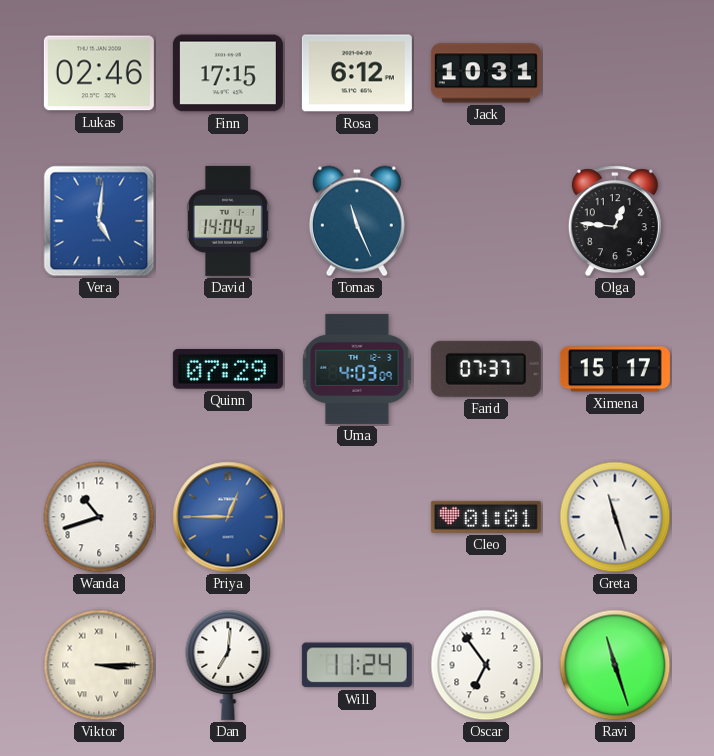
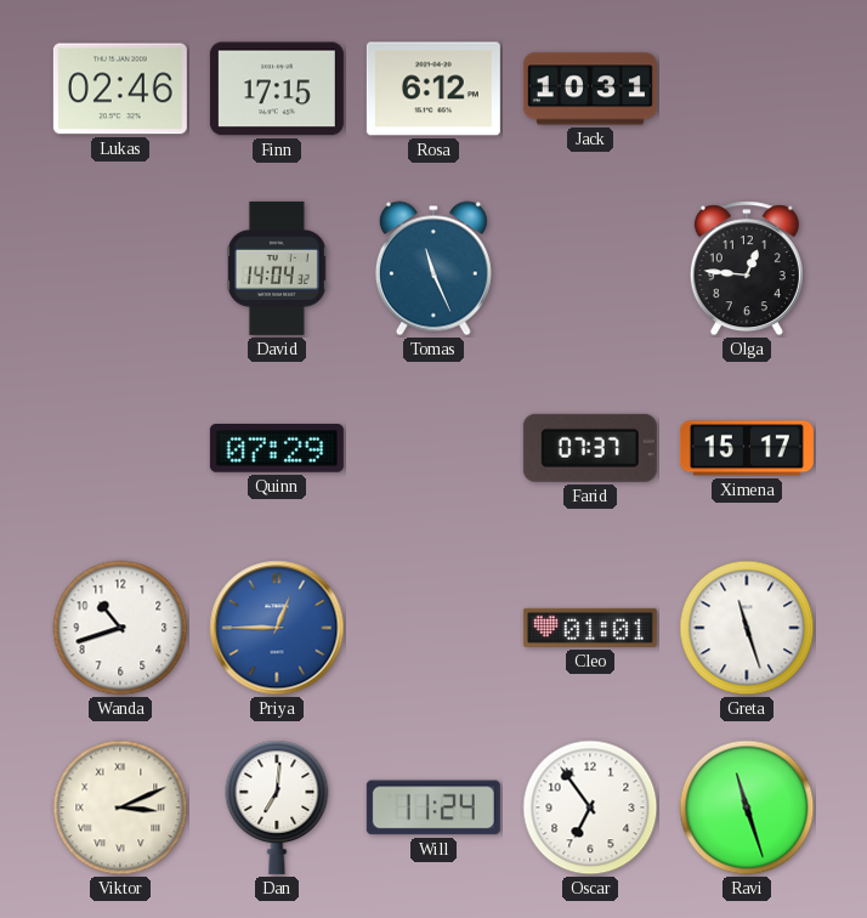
Vera: 5:01 -> none (99, 221)
Uma: 4:03 -> none (357, 369)
Viktor: 3:15 -> 3:11 (120, 807)
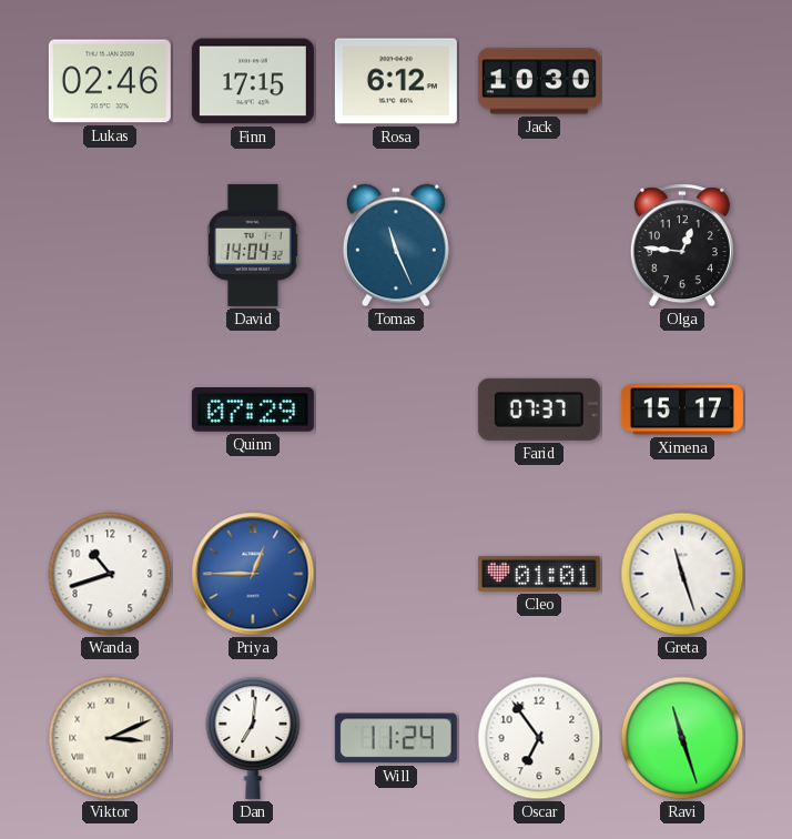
Jack: 10:31 -> 10:30 (539, 81)
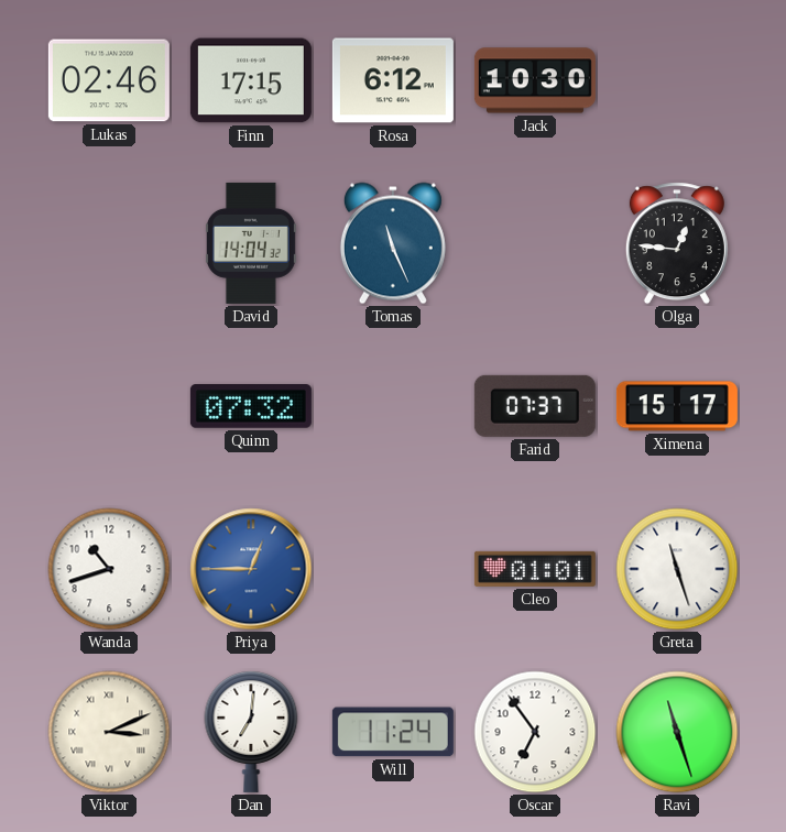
Quinn: 07:29 -> 07:32 (251, 407)
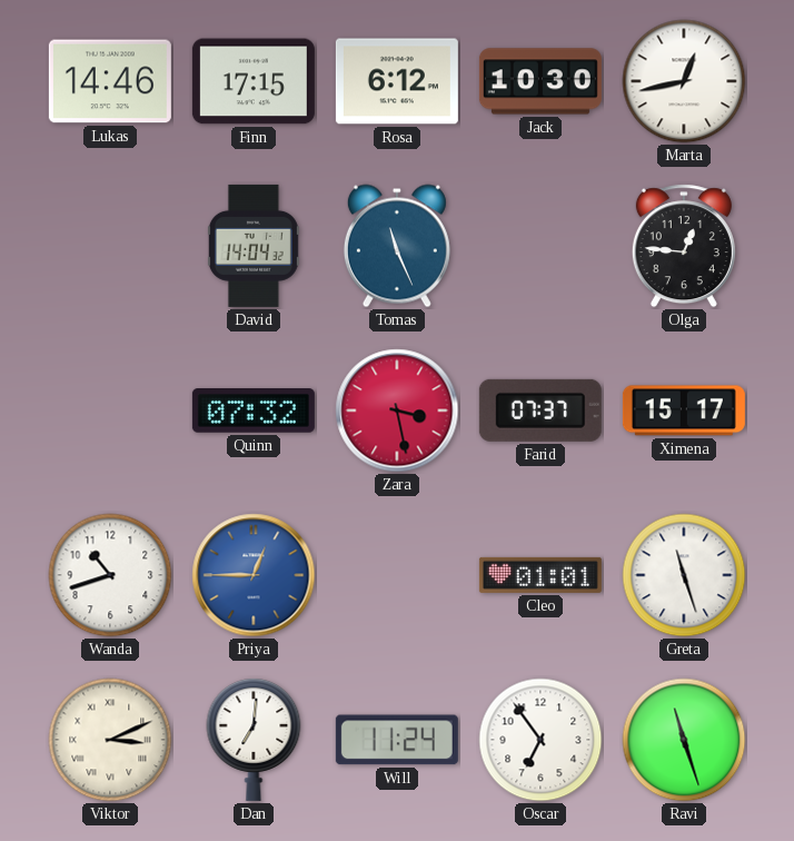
Lukas: 02:46 -> 14:46 (110, 81)
Marta: none -> 12:43 (684, 81)
Zara: none -> 3:28 (397, 410)
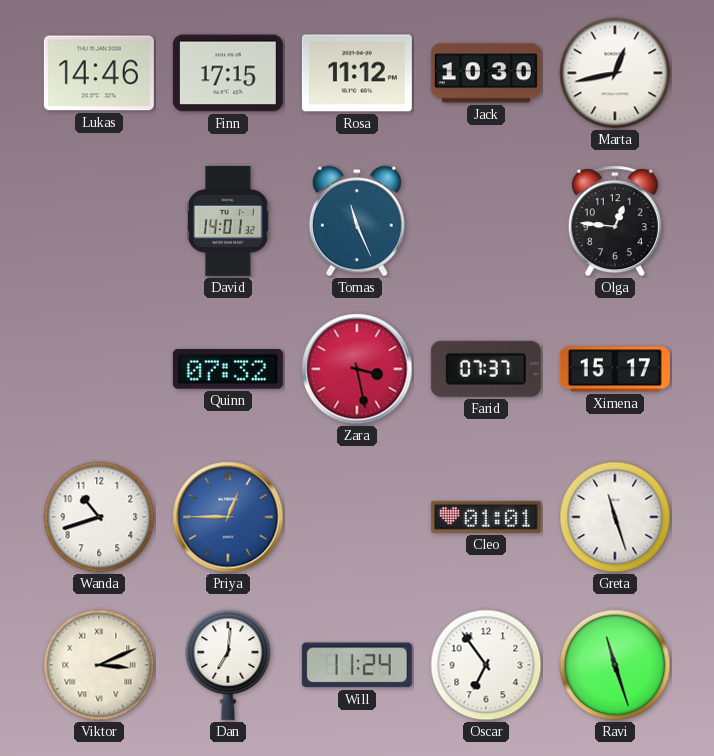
Rosa: 6:12 -> 11:12 (357, 73)
David: 14:04 -> 14:01 (228, 221)
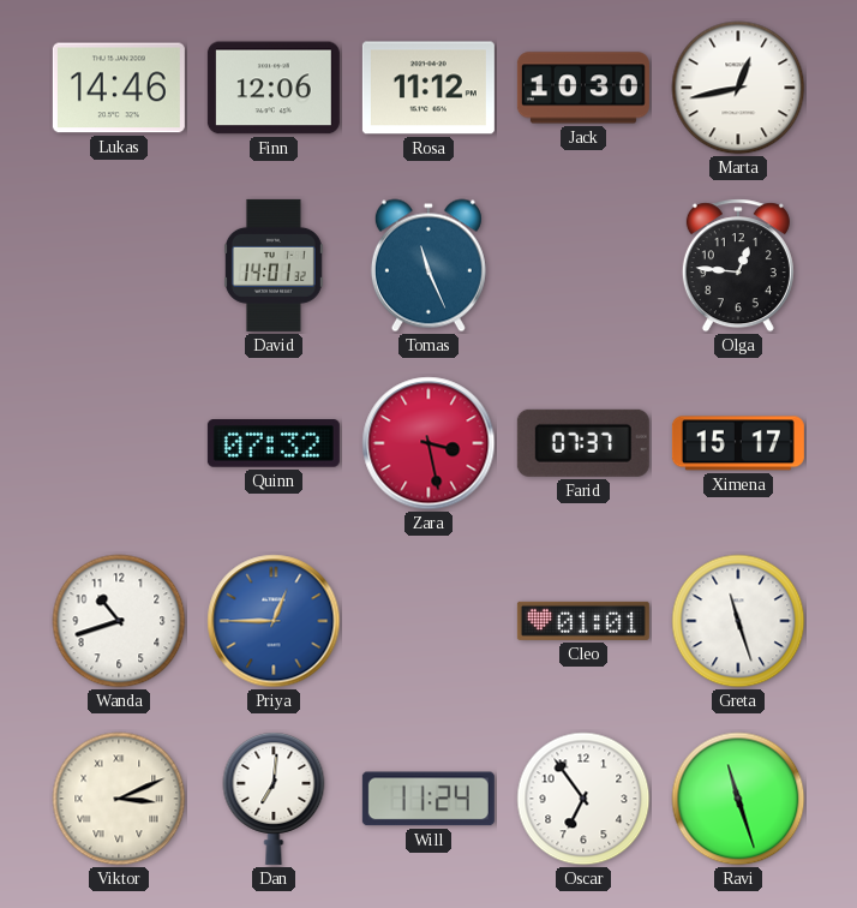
Finn: 17:15 -> 12:06 (274, 88)
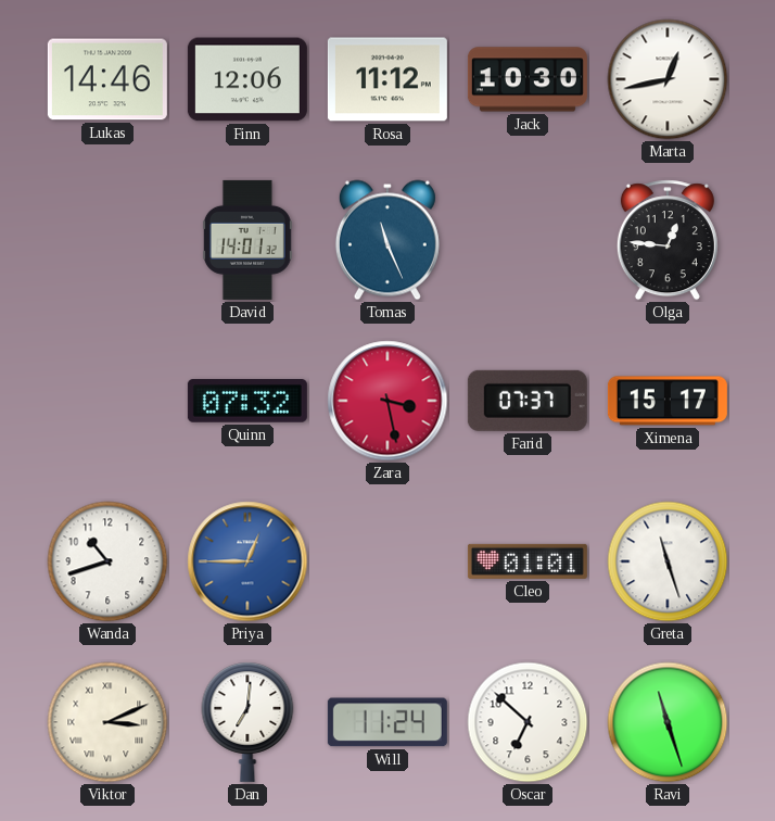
Oscar: 6:54 -> 6:52 (528, 722)
